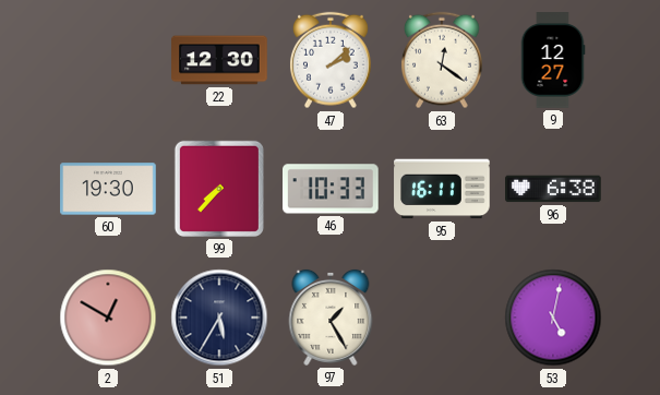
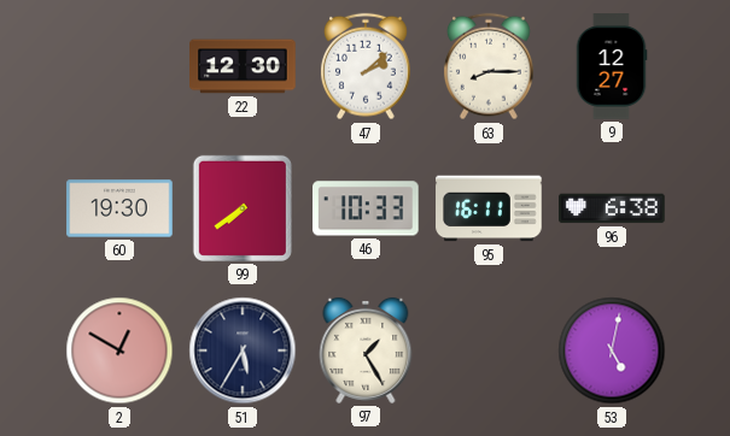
63: 12:21 -> 8:15 (489, 66)
99: 7:37 -> 7:39 (243, 208)
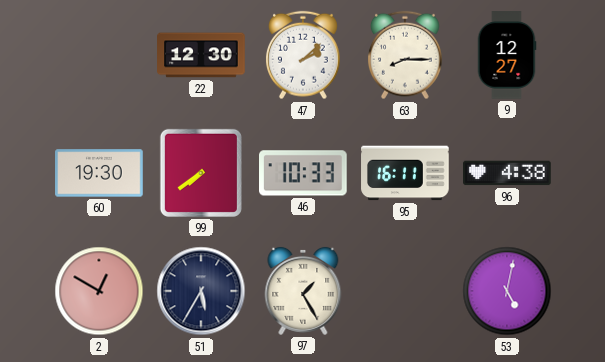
96: 6:38 -> 4:38 (507, 173)
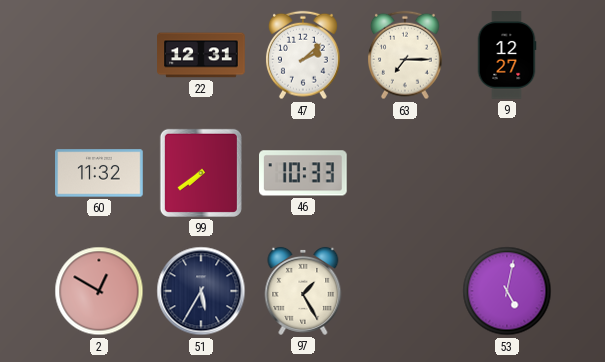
22: 12:30 -> 12:31 (201, 55)
63: 8:15 -> 7:15 (405, 55)
60: 19:30 -> 11:32 (99, 173)
95: 16:11 -> none (405, 173)
96: 4:38 -> none (507, 173)
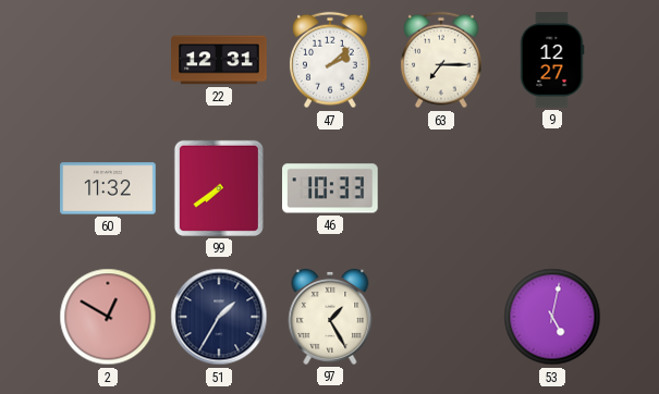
51: 5:35 -> 1:35 (219, 317)
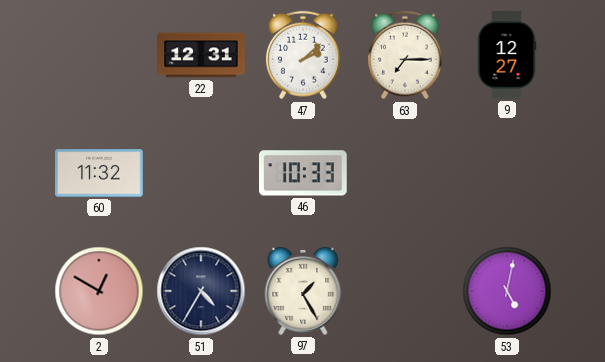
99: 7:39 -> none (219, 188)
51: 1:35 -> 4:35 (201, 291)
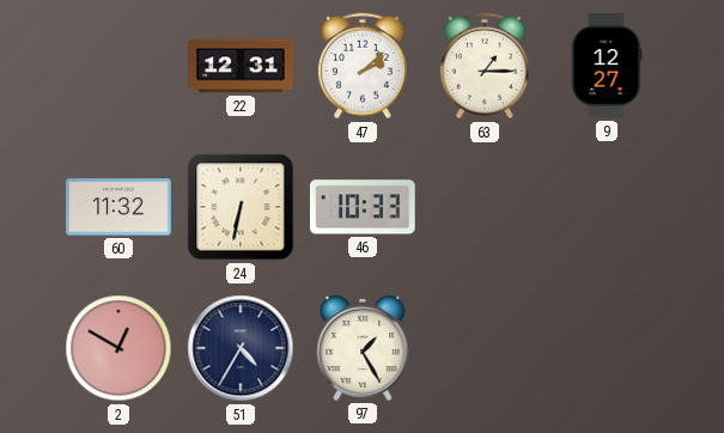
63: 7:15 -> 1:15 (485, 66)
24: none -> 6:32 (241, 207)
53: 5:02 -> none (507, 291)
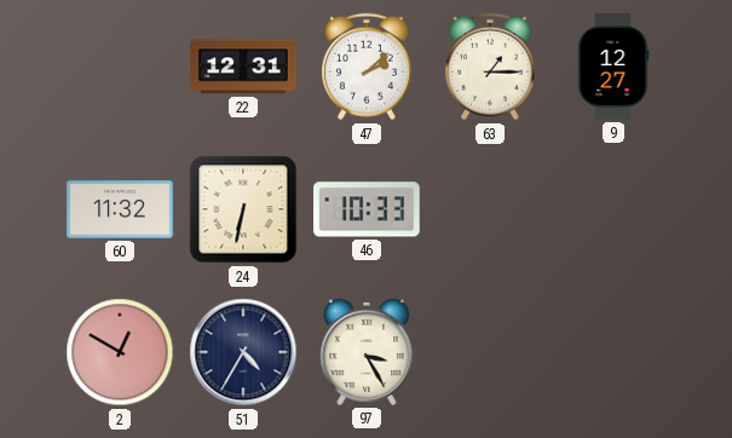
97: 1:25 -> 3:25 (367, 352)
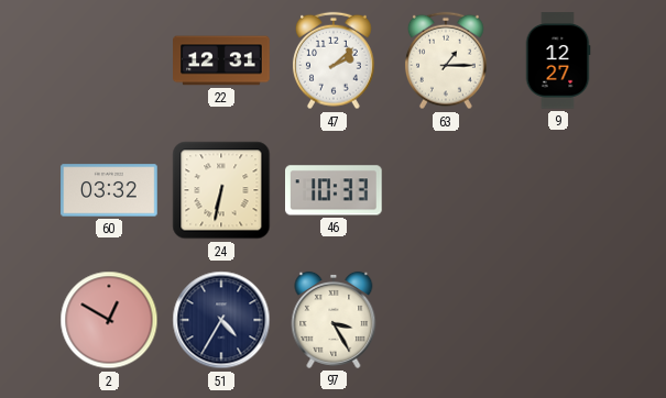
60: 11:32 -> 03:32 (109, 190)
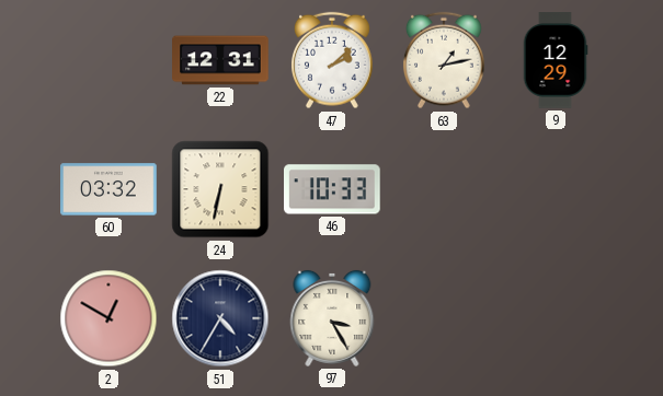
63: 1:15 -> 1:13 (444, 60)
9: 12:27 -> 12:29 (556, 60)
